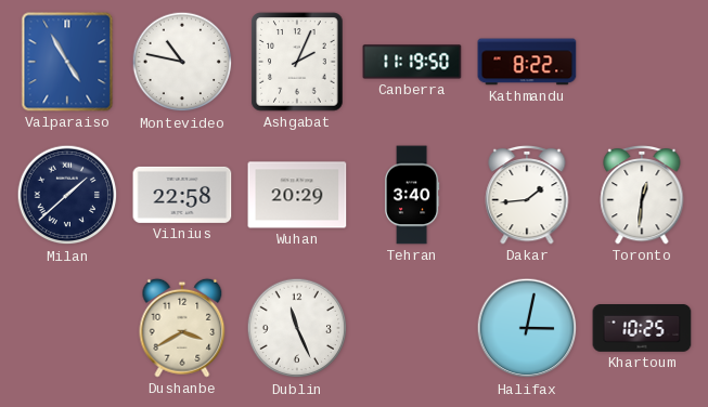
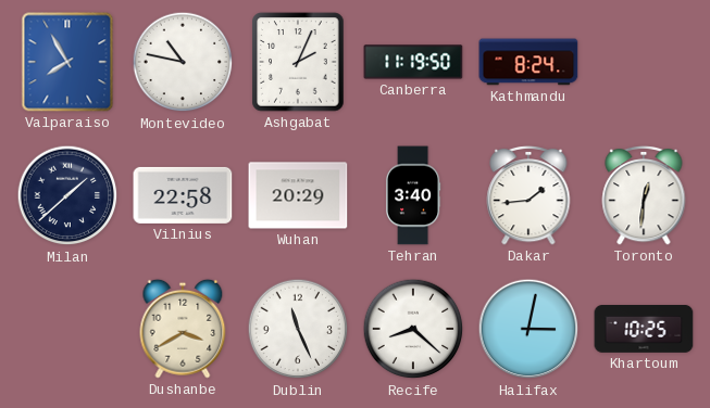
Valparaiso: 4:55 -> 7:55 (67, 62)
Kathmandu: 8:22 -> 8:24 (528, 62)
Recife: none -> 8:22 (413, 329)
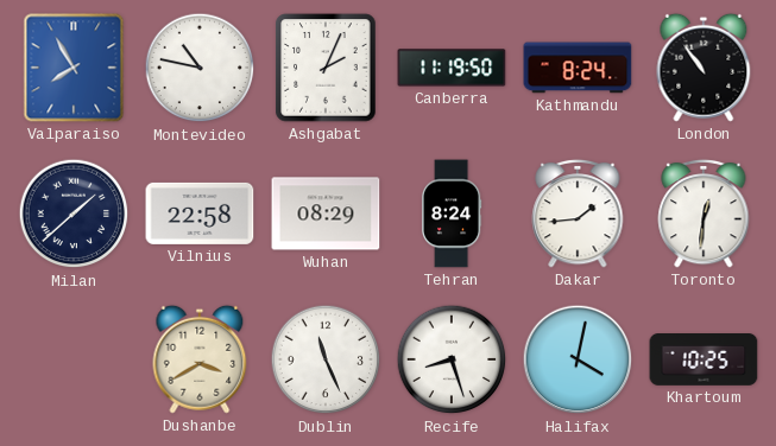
London: none -> 10:54 (704, 68)
Wuhan: 20:29 -> 08:29 (326, 214)
Tehran: 3:40 -> 8:24 (452, 214)
Recife: 8:22 -> 8:27 (452, 359)
Halifax: 3:02 -> 4:02 (578, 359)
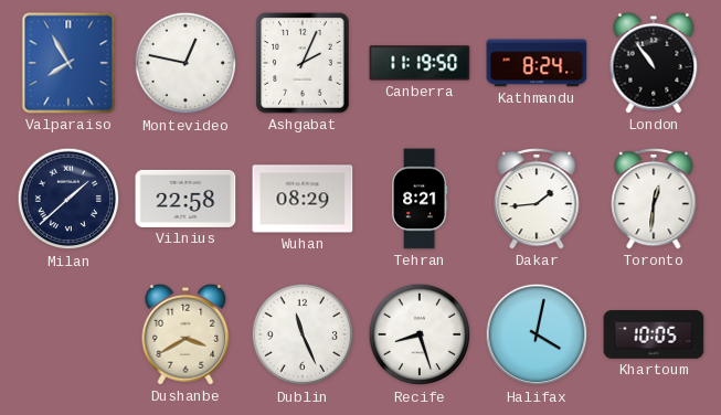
Montevideo: 10:47 -> 12:47 (185, 63)
Tehran: 8:24 -> 8:21 (420, 199)
Khartoum: 10:25 -> 10:05 (654, 336)
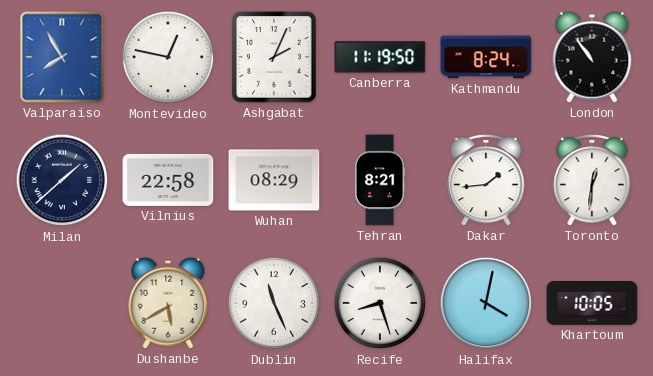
Dushanbe: 3:40 -> 5:40 (168, 303)
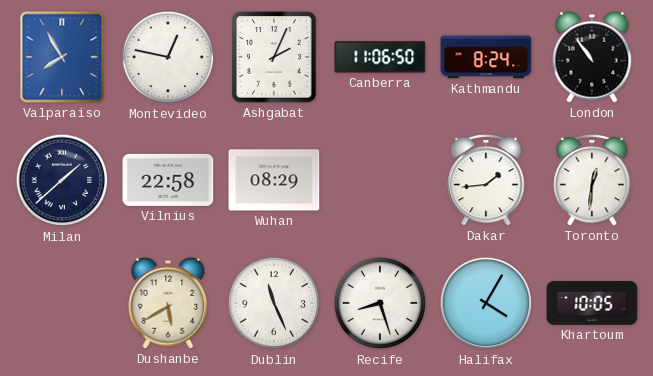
Canberra: 11:19 -> 11:06 (380, 57)
Tehran: 8:21 -> none (380, 180)
Halifax: 4:02 -> 4:05 (486, 303)
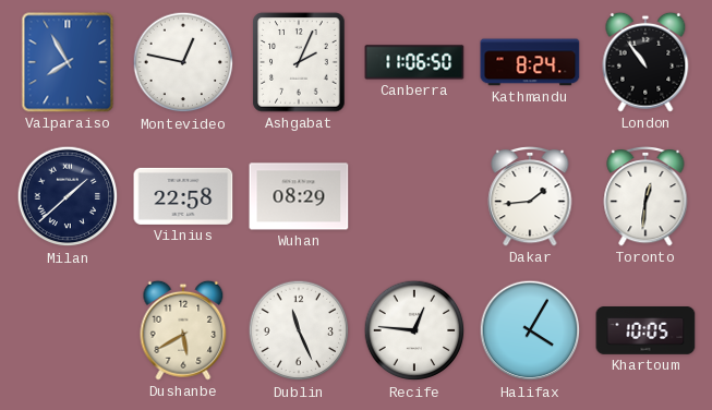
Recife: 8:27 -> 12:46 (414, 330)
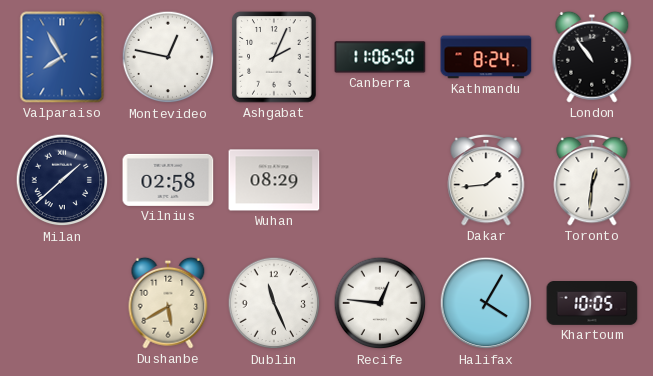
Vilnius: 22:58 -> 02:58 (168, 180)
